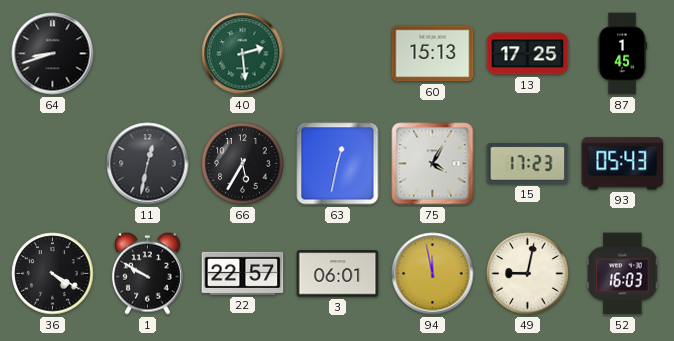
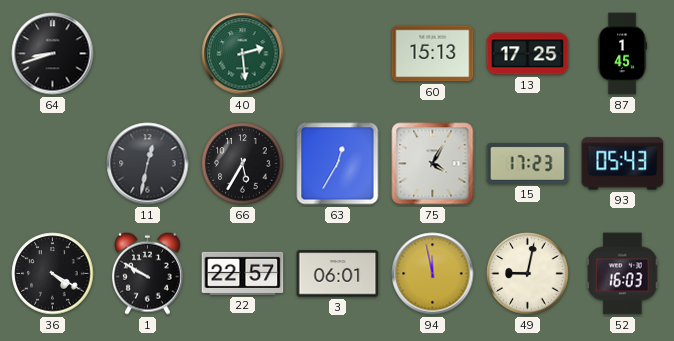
63: 12:32 -> 12:35 (338, 164)
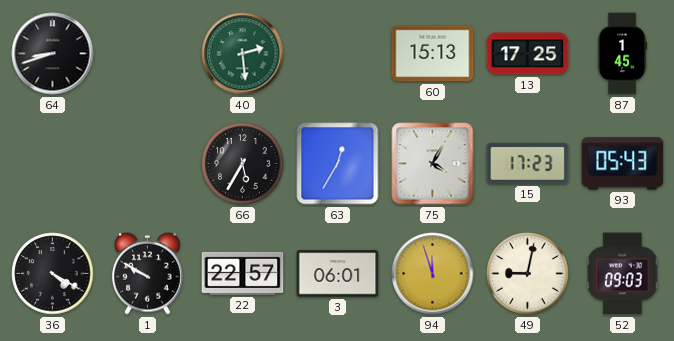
11: 12:32 -> none (148, 164)
94: 11:58 -> 11:57 (433, 274)
52: 16:03 -> 09:03 (623, 274)
